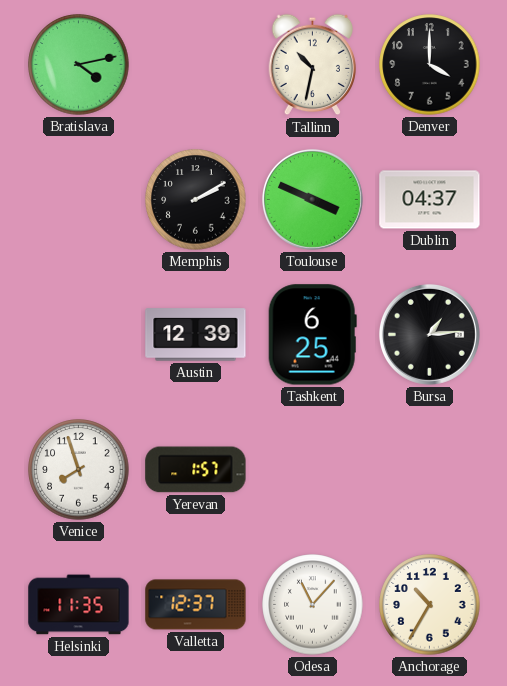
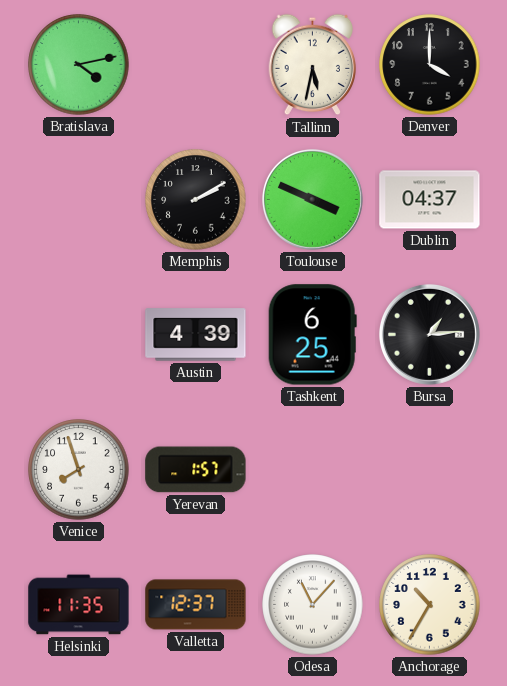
Tallinn: 10:32 -> 5:32 (312, 65)
Austin: 12:39 -> 4:39 (196, 335)
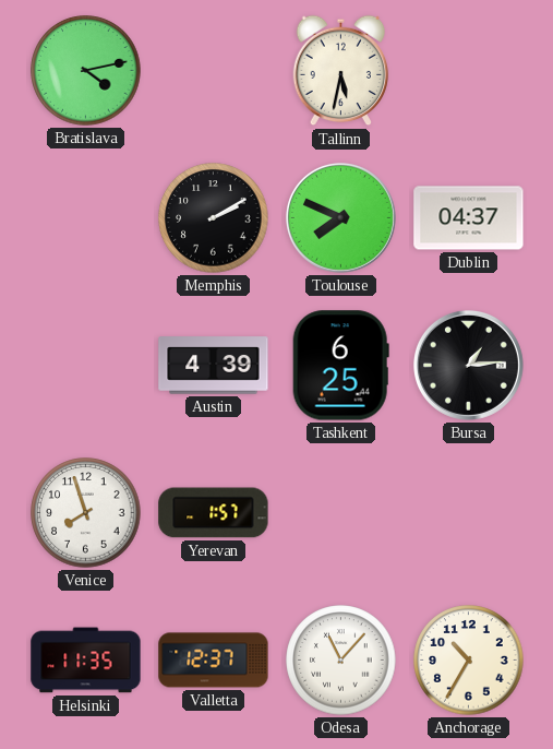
Denver: 4:00 -> none (430, 65)
Toulouse: 3:49 -> 7:49 (340, 217)
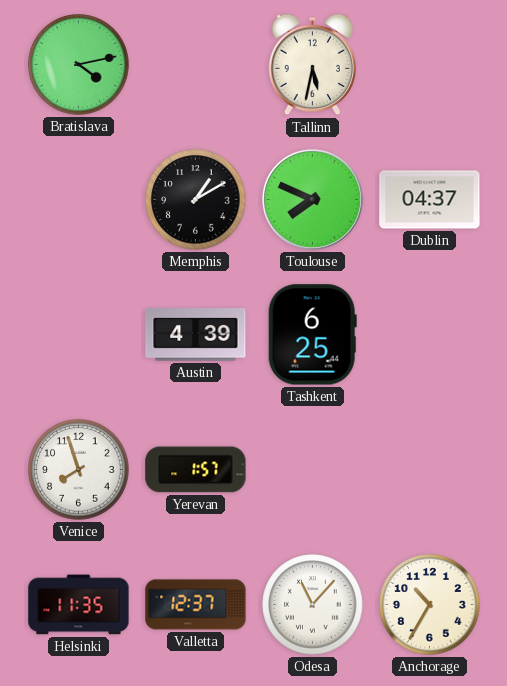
Memphis: 2:10 -> 1:10 (196, 200)
Bursa: 1:14 -> none (468, 365)
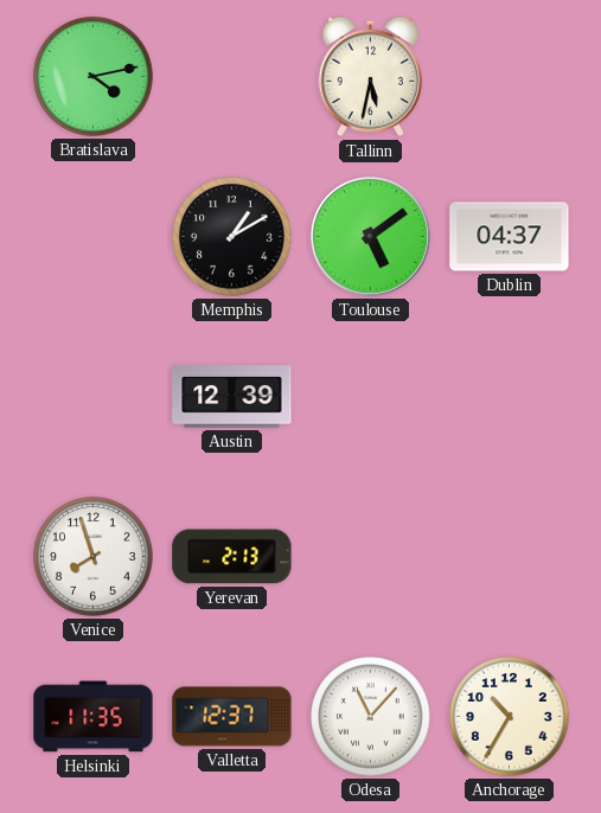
Toulouse: 7:49 -> 5:09 (370, 236)
Austin: 4:39 -> 12:39 (232, 397)
Tashkent: 6:25 -> none (312, 335)
Yerevan: 1:57 -> 2:13 (232, 557)
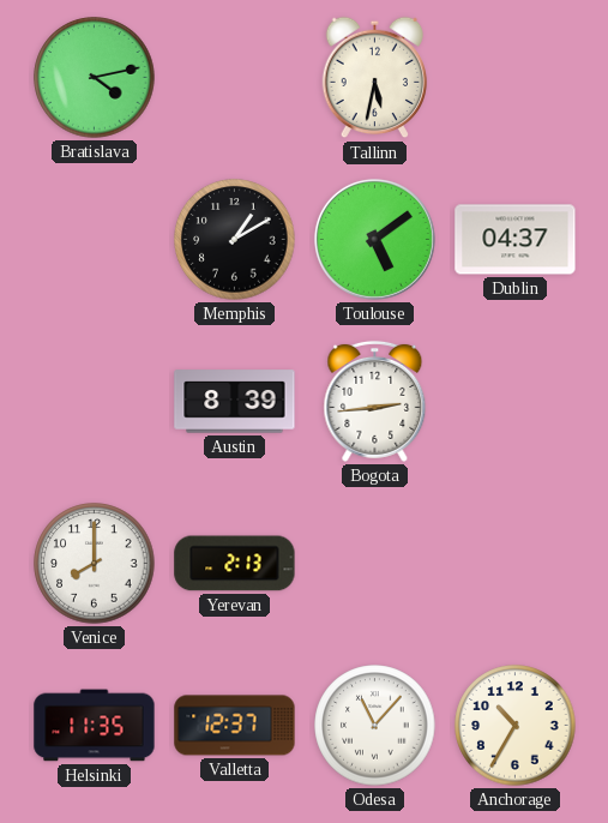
Austin: 12:39 -> 8:39 (235, 402)
Bogota: none -> 2:44 (375, 401)
Venice: 7:57 -> 8:00 (95, 564)
